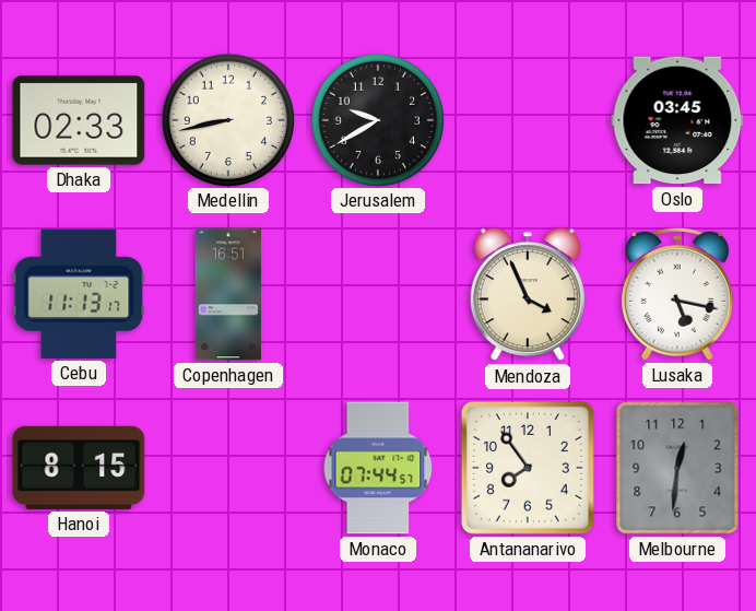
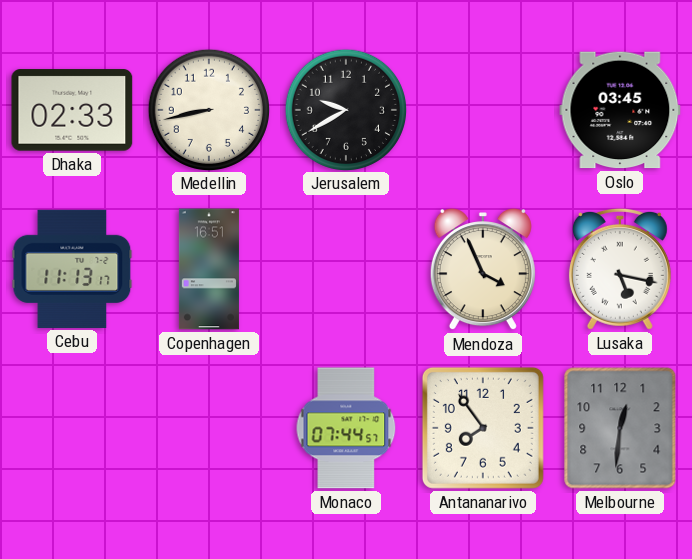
Hanoi: 8:15 -> none (79, 468)
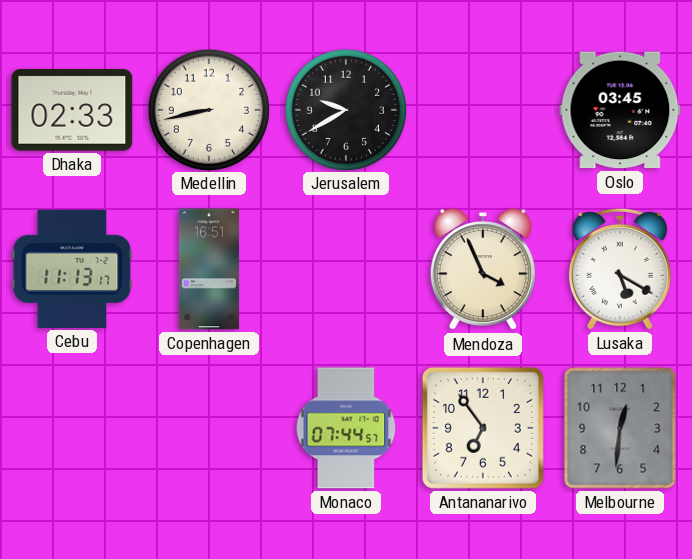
Lusaka: 5:17 -> 5:20 (620, 269)
Antananarivo: 7:54 -> 6:54 (483, 428)
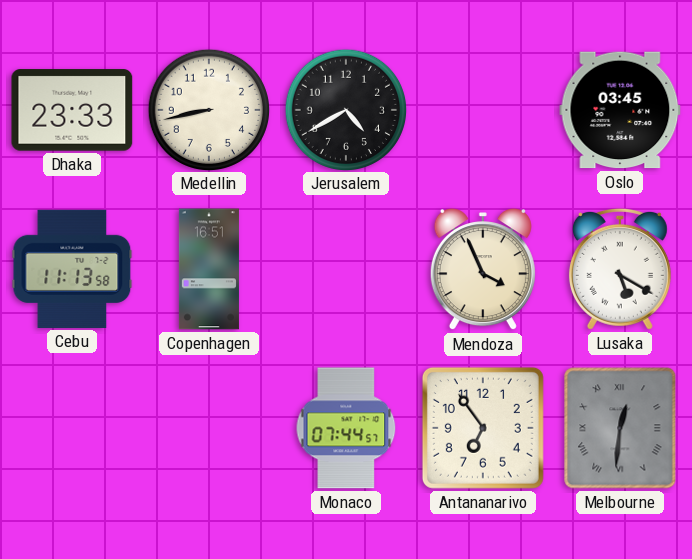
Dhaka: 02:33 -> 23:33 (72, 110)
Jerusalem: 9:40 -> 4:40 (345, 109)
Cebu: 11:13:17 -> 11:13:58 (72, 269)
Melbourne numerals: Arabic -> Roman (620, 428)
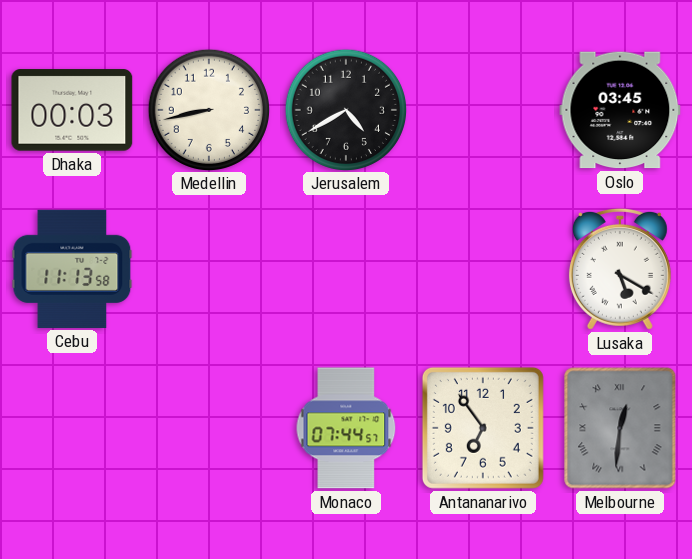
Dhaka: 23:33 -> 00:03 (72, 110)
Copenhagen: 16:51 -> none (209, 269)
Mendoza: 3:56 -> none (483, 270)
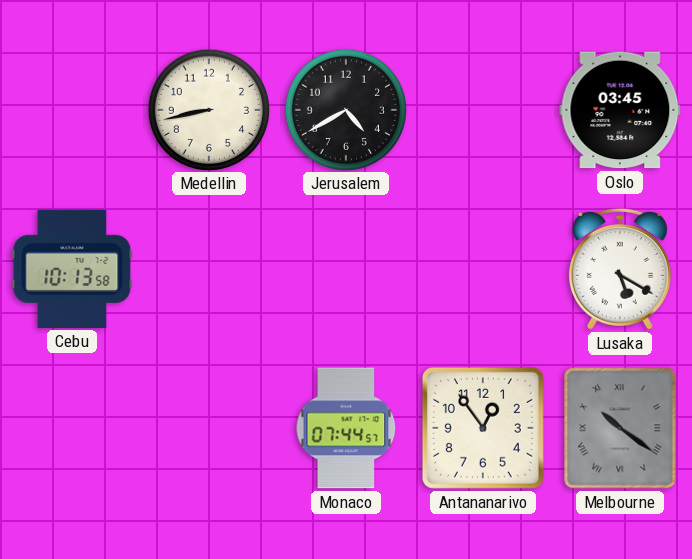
Dhaka: 00:03 -> none (72, 110)
Cebu: 11:13 -> 10:13 (72, 269)
Antananarivo: 6:54 -> 12:54 (483, 428)
Melbourne: 12:31 -> 10:21 (620, 428)
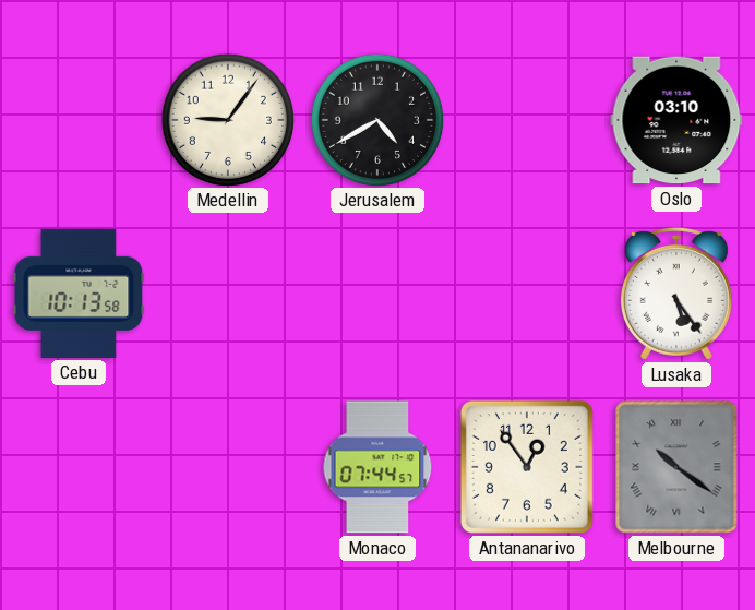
Medellin: 8:43 -> 9:06 (227, 119)
Oslo: 03:45 -> 03:10 (676, 120)
Lusaka: 5:20 -> 5:24 (676, 294)
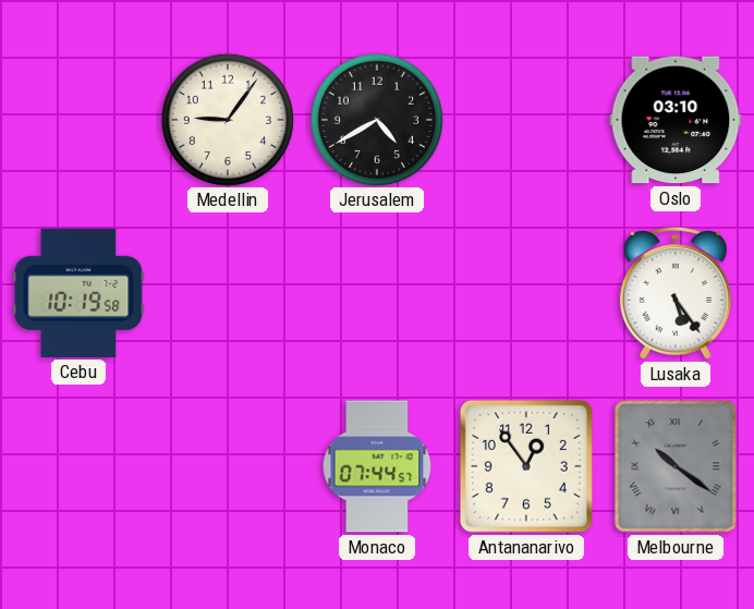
Cebu: 10:13 -> 10:19 (78, 293)
